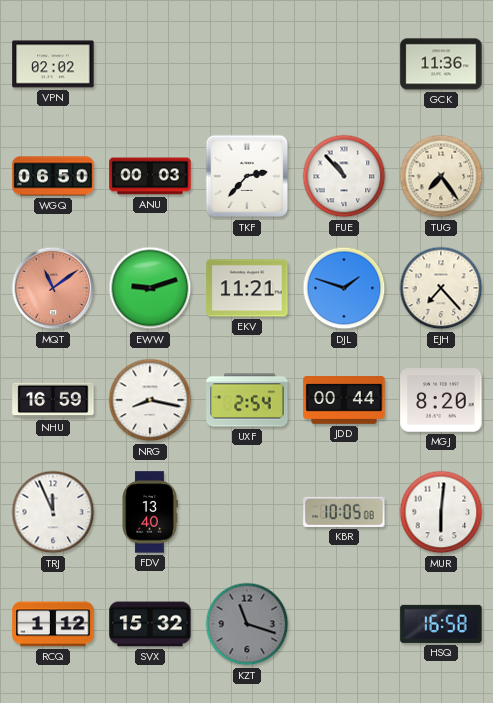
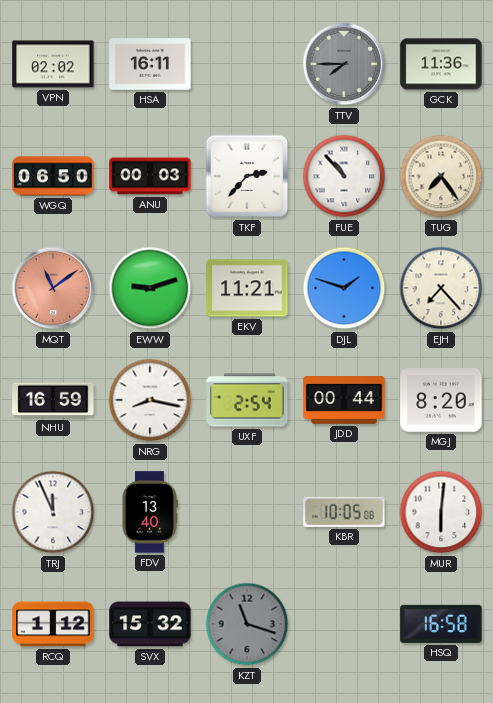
HSA: none -> 16:11 (150, 64)
TTV: none -> 7:45 (344, 64)
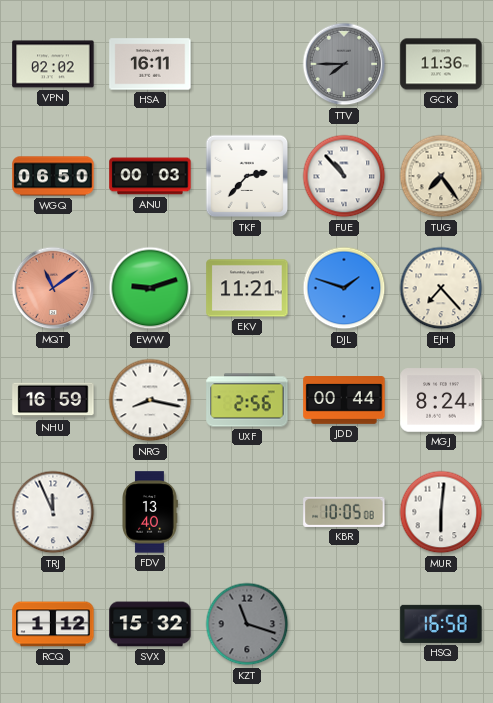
UXF: 2:54 -> 2:56 (247, 400)
MGJ: 8:20 -> 8:24 (441, 400)
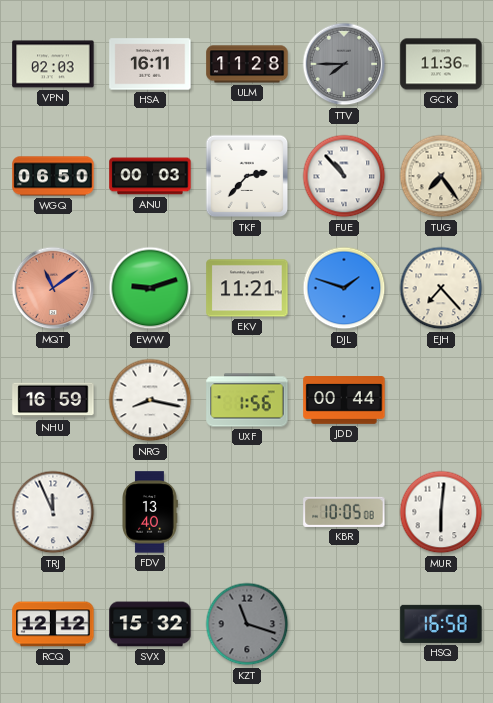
VPN: 02:02 -> 02:03 (53, 64)
ULM: none -> 11:28 (247, 64)
UXF: 2:56 -> 1:56 (247, 400)
MGJ: 8:24 -> none (441, 400)
RCQ: 1:12 -> 12:12 (53, 624)
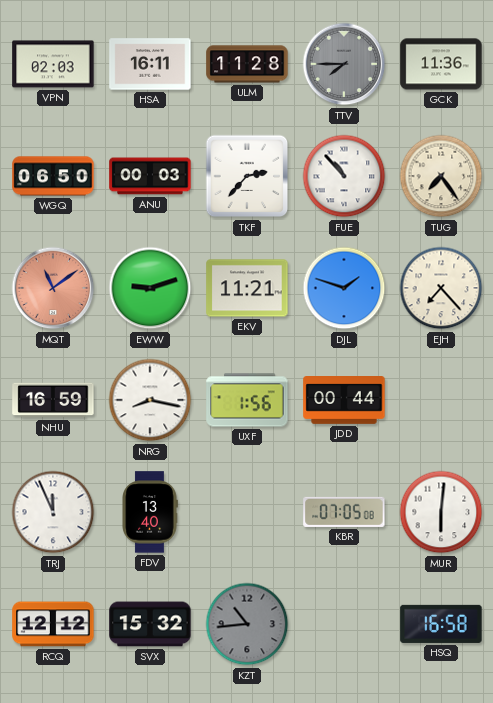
KBR: 10:05 -> 07:05 (344, 512)
KZT: 11:18 -> 10:44 (247, 624)
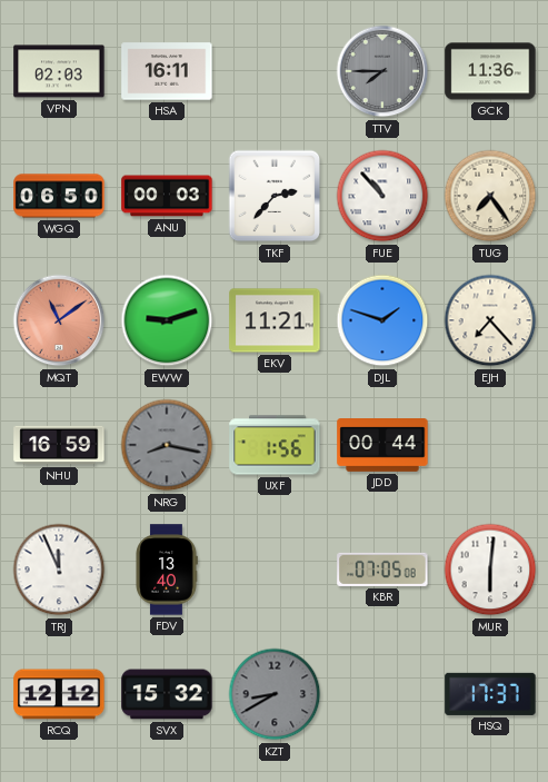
ULM: 11:28 -> none (247, 64)
NRG dial: white -> grey (167, 445)
KZT: 10:44 -> 8:40 (275, 694)
HSQ: 16:58 -> 17:37 (490, 694)
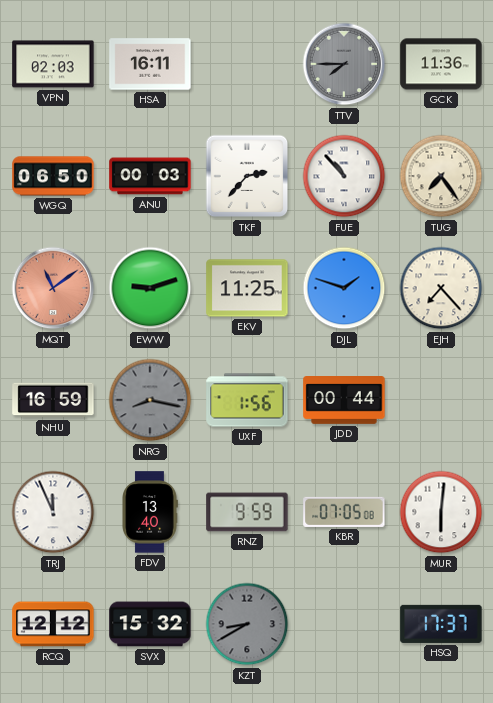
EKV: 11:21 -> 11:25 (247, 288)
RNZ: none -> 9:59 (247, 512)
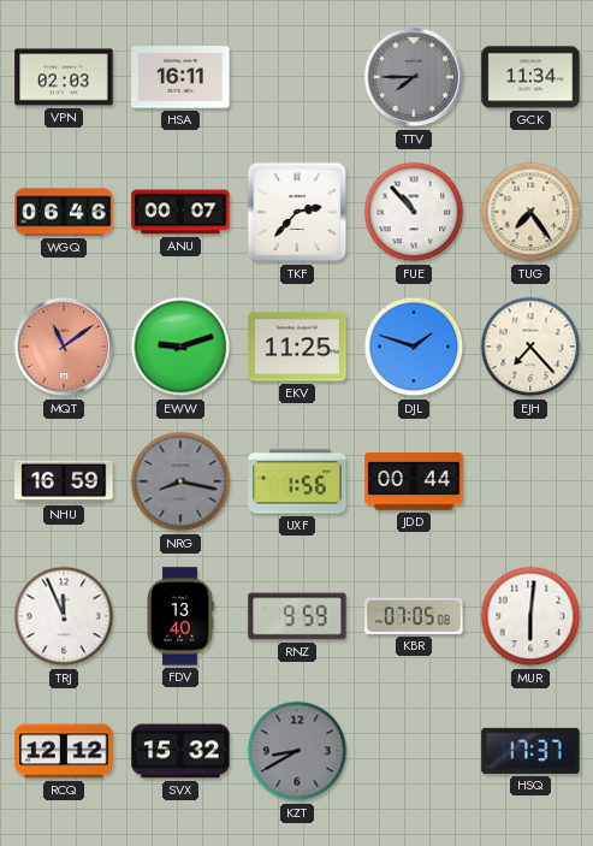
GCK: 11:36 -> 11:34 (530, 77)
WGQ: 06:50 -> 06:46 (64, 212)
ANU: 00:03 -> 00:07 (180, 212)
